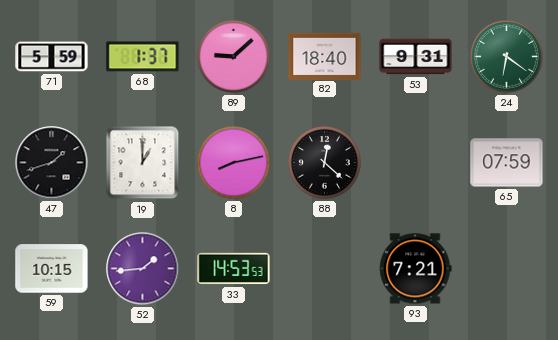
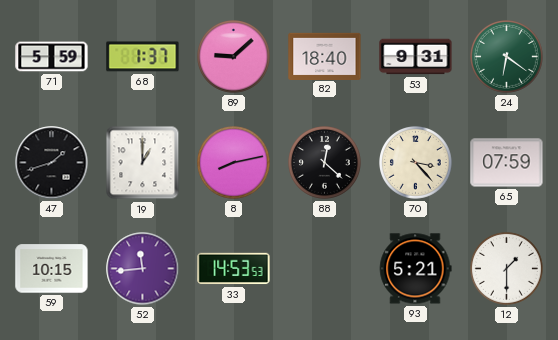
70: none -> 3:23 (416, 163)
52: 1:44 -> 11:44 (143, 269)
93: 7:21 -> 5:21 (415, 269)
12: none -> 1:30 (507, 269)
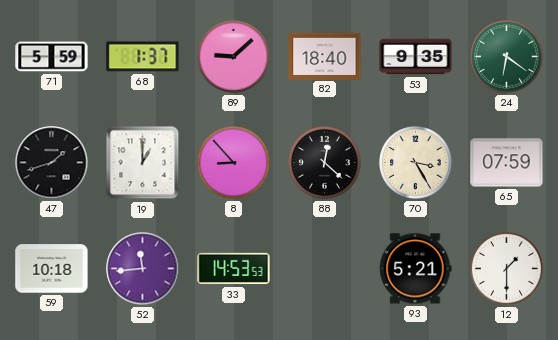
53: 9:31 -> 9:35 (416, 57)
8: 8:13 -> 8:53 (234, 163)
70: 3:23 -> 3:25 (416, 163)
59: 10:15 -> 10:18 (52, 269)
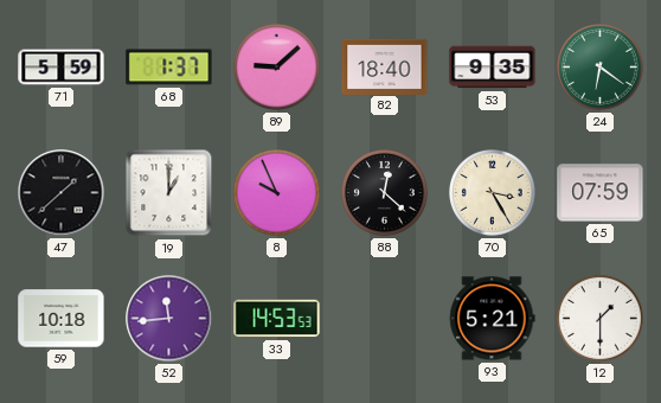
47: 1:42 -> 1:38 (62, 193)
8: 8:53 -> 9:56 (277, 193)
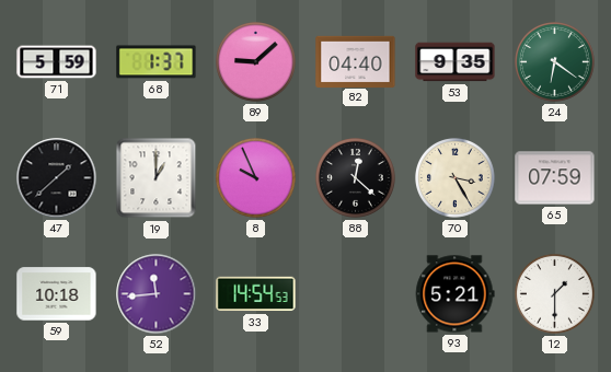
82: 18:40 -> 04:40 (356, 61)
33: 14:53 -> 14:54 (256, 294)
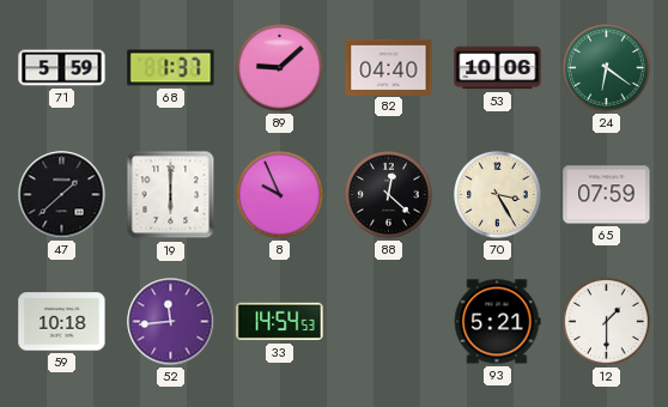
53: 9:35 -> 10:06 (498, 68)
19: 1:00 -> 6:00 (171, 195)
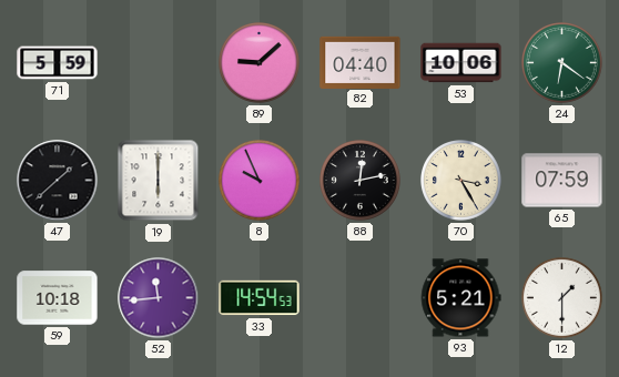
68: 1:37 -> none (171, 68)
88: 12:22 -> 12:13 (361, 181)
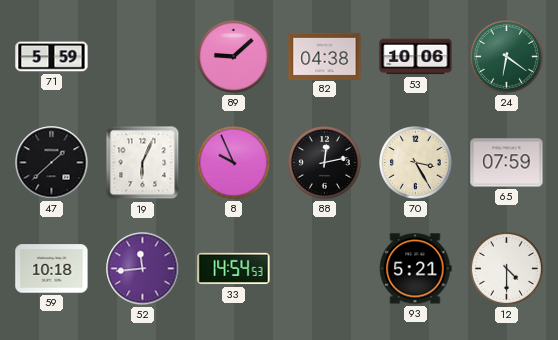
82: 04:40 -> 04:38 (325, 56)
19: 6:00 -> 6:04 (143, 163)
12: 1:30 -> 4:30 (507, 269)
